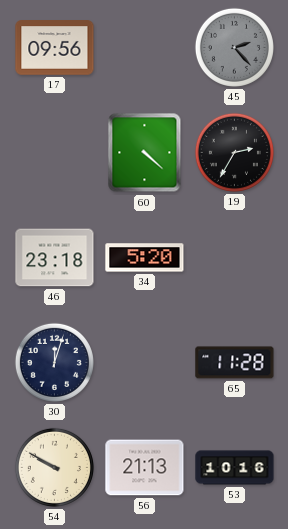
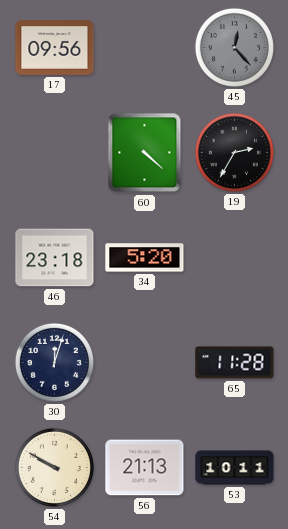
45: 2:23 -> 12:23 (234, 47)
53: 10:16 -> 10:11 (235, 468)
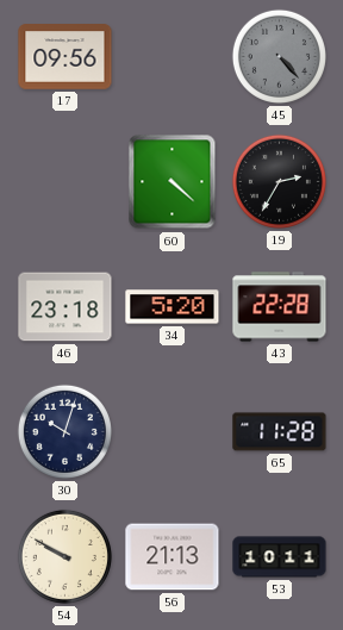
45: 12:23 -> 4:23 (279, 56)
43: none -> 22:28 (280, 307)
30: 12:03 -> 10:03 (64, 431)
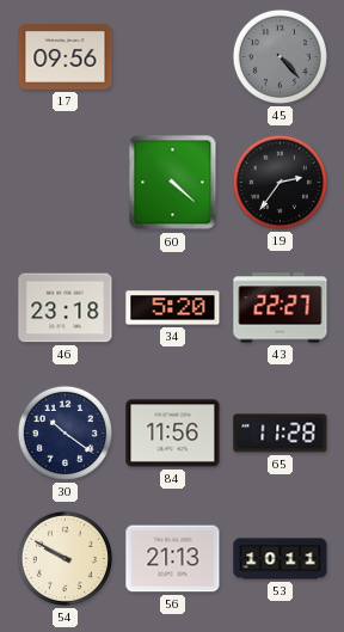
19: 2:35 -> 2:36 (279, 182)
43: 22:28 -> 22:27 (281, 308)
30: 10:03 -> 10:21 (64, 432)
84: none -> 11:56 (173, 434)
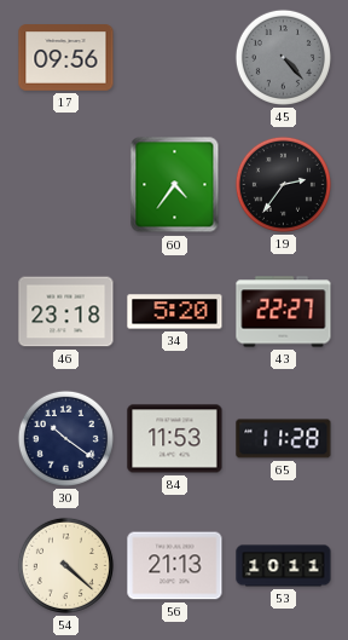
60: 4:22 -> 4:36 (175, 185)
84: 11:56 -> 11:53 (175, 439)
54: 9:50 -> 4:22 (65, 565)
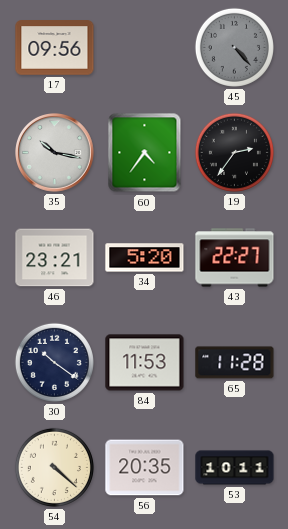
35: none -> 10:17 (55, 153)
46: 23:18 -> 23:21 (55, 258)
56: 21:13 -> 20:35 (145, 468)
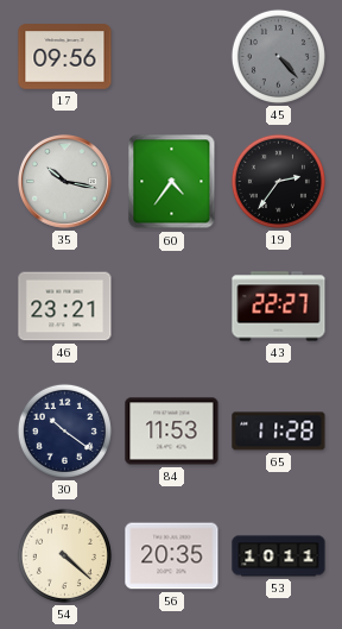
34: 5:20 -> none (145, 258)
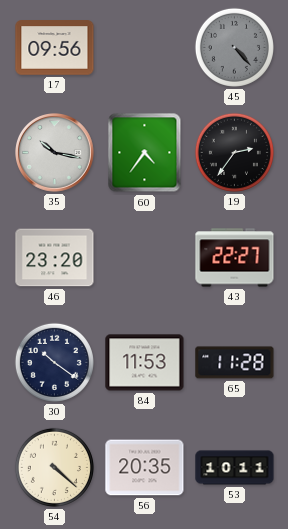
46: 23:21 -> 23:20 (55, 258)
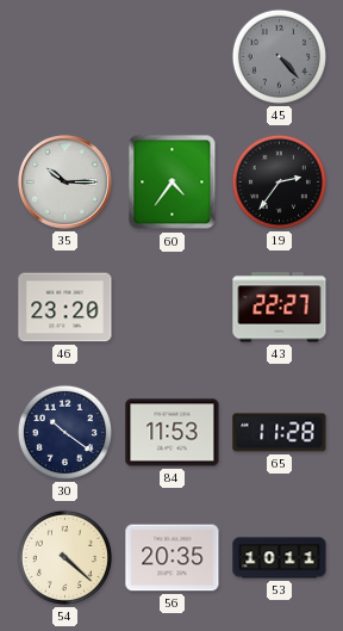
17: 09:56 -> none (55, 48)
35: 10:17 -> 10:15 (66, 183)
